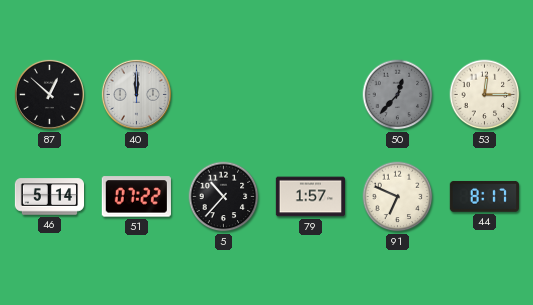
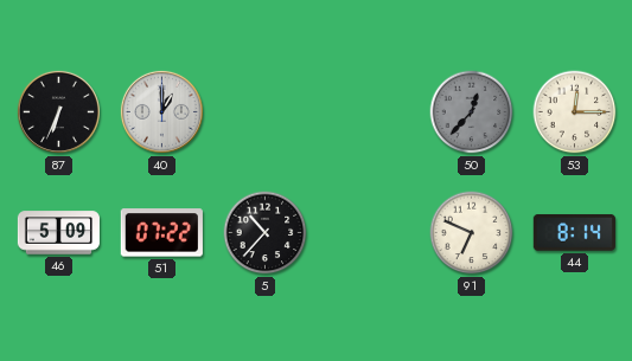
87: 12:52 -> 6:34 (58, 111)
40: 12:00 -> 1:00 (161, 111)
46: 5:14 -> 5:09 (59, 233)
79: 1:57 -> none (310, 197)
44: 8:17 -> 8:14 (574, 233)
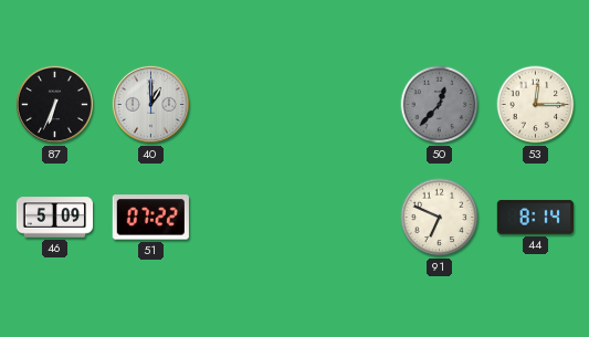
5: 10:37 -> none (266, 233)
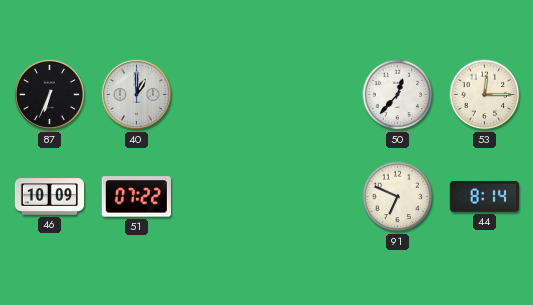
50 dial: grey -> white (398, 95)
46: 5:09 -> 10:09 (50, 197)
